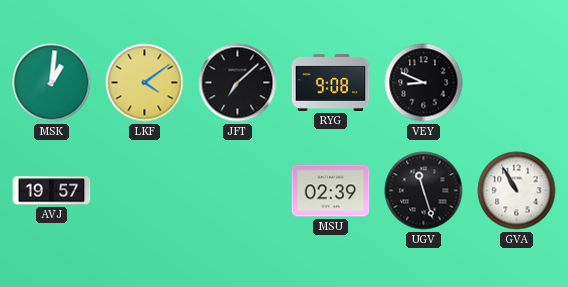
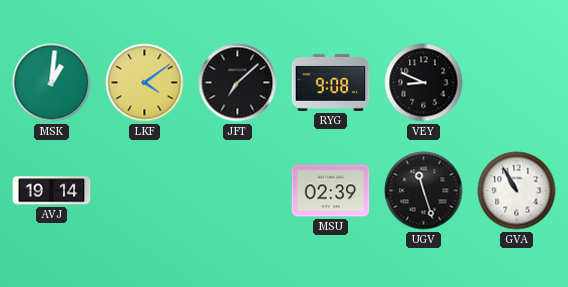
AVJ: 19:57 -> 19:14 (52, 191)
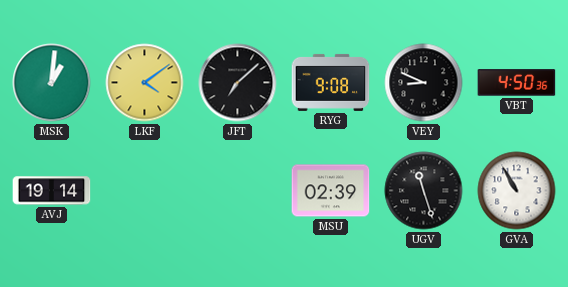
VBT: none -> 4:50 (517, 83)
